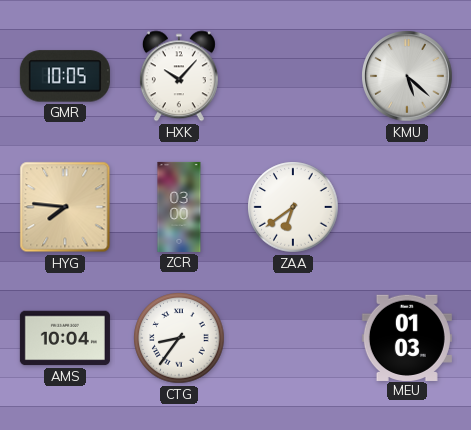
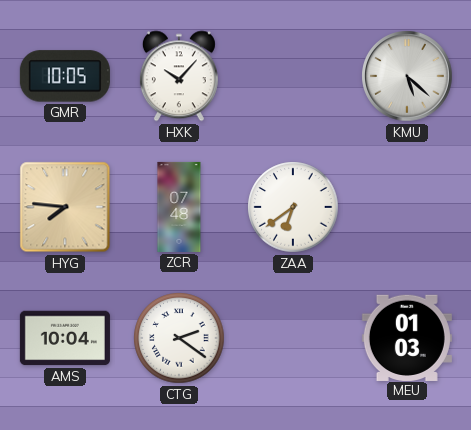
ZCR: 03:00 -> 07:48 (179, 207)
CTG: 8:36 -> 2:21 (179, 338)
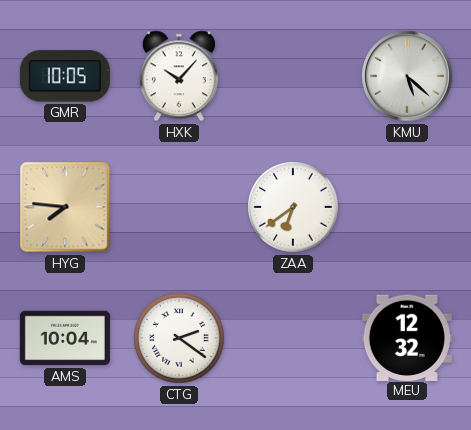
ZCR: 07:48 -> none (179, 207)
MEU: 01:03 -> 12:32 (407, 337)
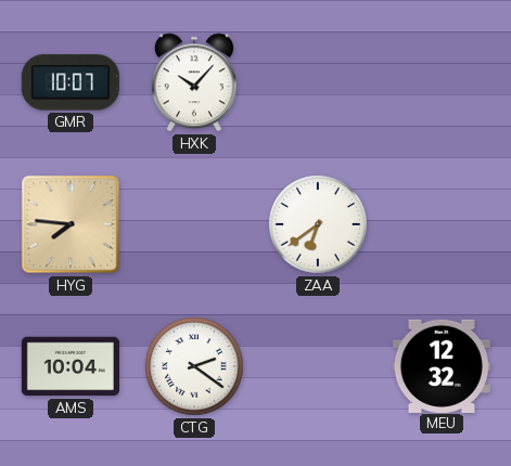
GMR: 10:05 -> 10:07 (71, 82)
KMU: 5:22 -> none (407, 76)
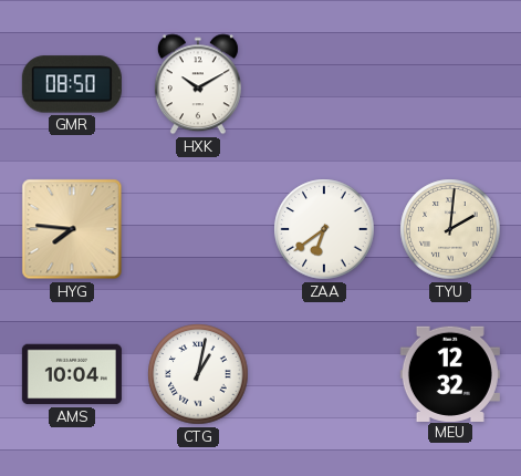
GMR: 10:07 -> 08:50 (72, 84)
HXK: 10:07 -> 10:10 (198, 84)
TYU: none -> 2:01 (450, 229)
CTG: 2:21 -> 1:02 (198, 374)
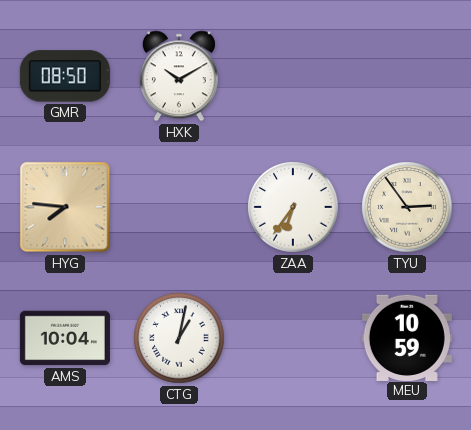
ZAA: 6:39 -> 6:36 (293, 207)
TYU: 2:01 -> 2:54 (407, 207)
MEU: 12:32 -> 10:59 (407, 337)
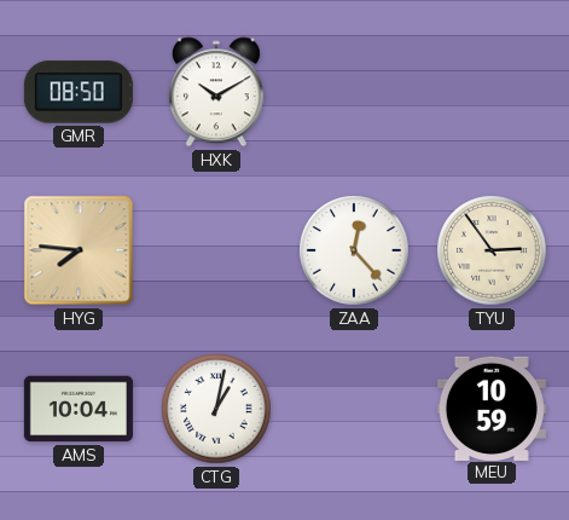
ZAA: 6:36 -> 12:23 (354, 250)
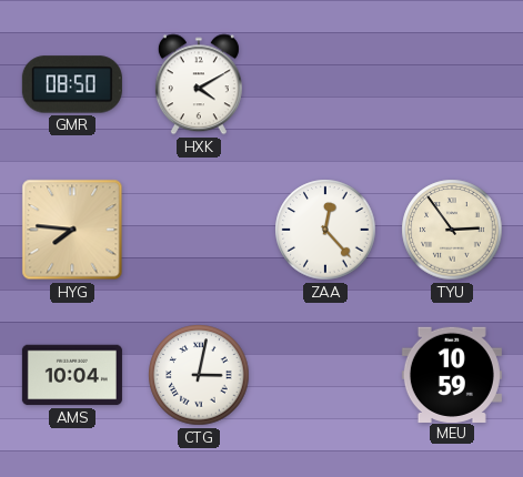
HXK: 10:10 -> 4:10 (199, 84)
CTG: 1:02 -> 3:02 (199, 375)
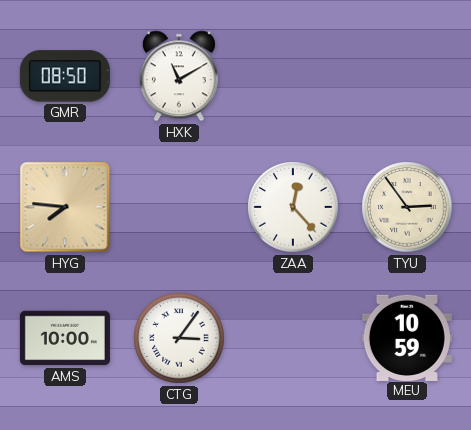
HXK: 4:10 -> 11:10 (179, 76)
AMS: 10:04 -> 10:00 (65, 338)
CTG: 3:02 -> 3:06 (179, 338)
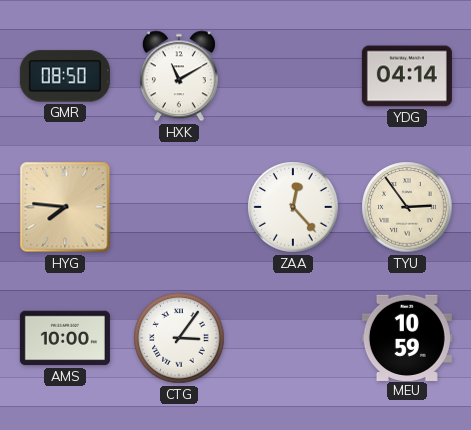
YDG: none -> 04:14 (407, 76)
